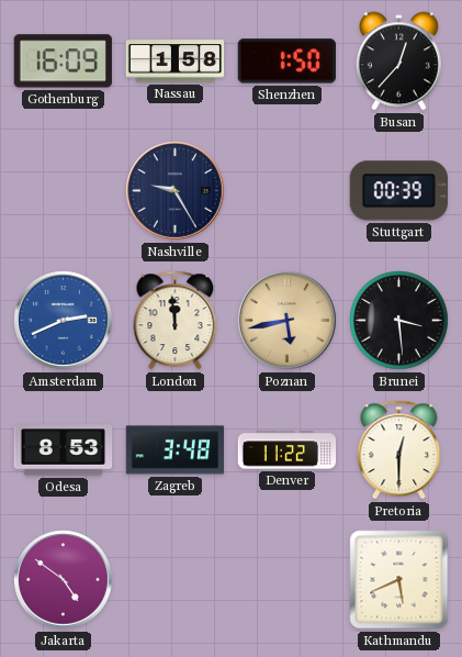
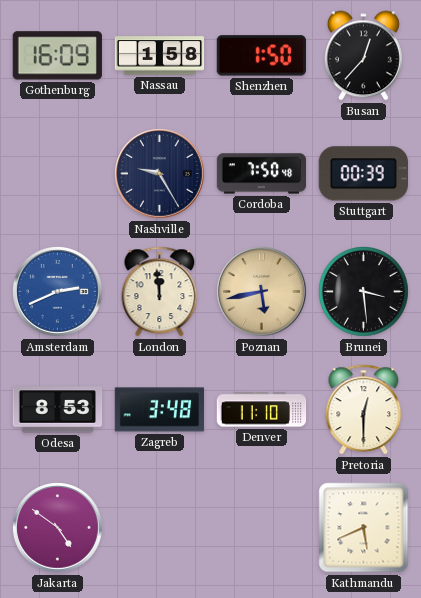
Cordoba: none -> 7:50 (262, 174)
Denver: 11:22 -> 11:10 (262, 410)
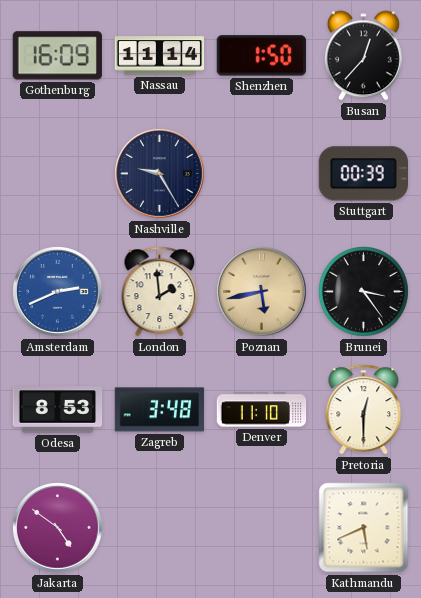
Nassau: 1:58 -> 11:14 (160, 56)
Cordoba: 7:50 -> none (262, 174)
London: 11:59 -> 1:59 (160, 292)
Brunei: 3:29 -> 3:24 (364, 292)
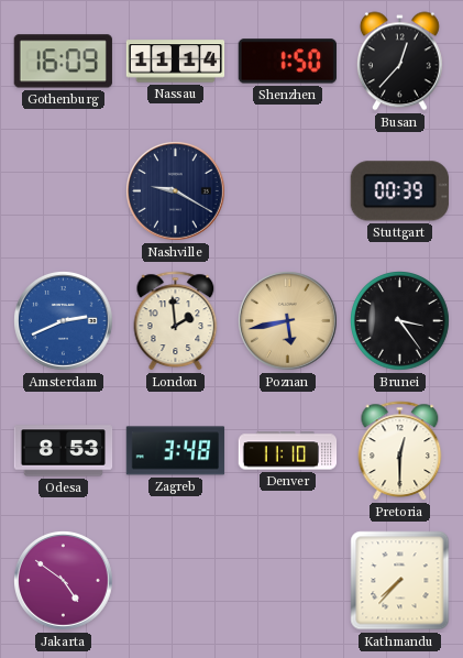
Nashville: 9:25 -> 9:20 (176, 191)
Kathmandu: 5:41 -> 7:37 (400, 581)
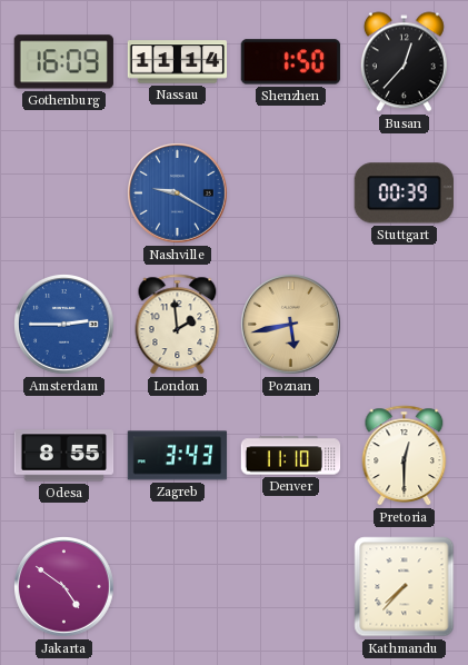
Nashville dial: navy -> blue (178, 193)
Amsterdam: 2:41 -> 2:45 (64, 325)
Brunei: 3:24 -> none (400, 321)
Odesa: 8:53 -> 8:55 (64, 456)
Zagreb: 3:48 -> 3:43 (178, 456)
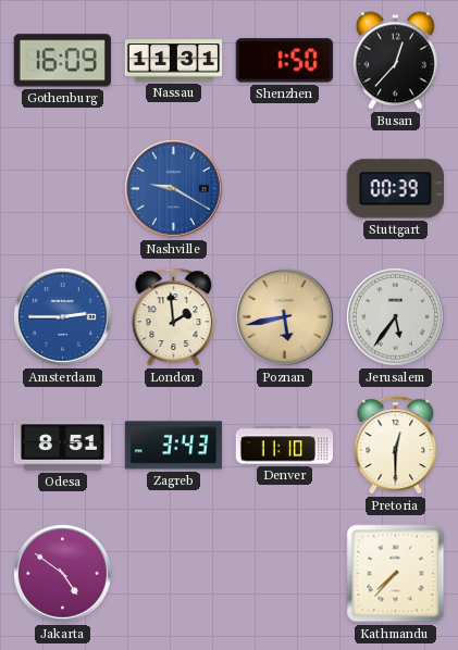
Nassau: 11:14 -> 11:31 (174, 61)
Jerusalem: none -> 5:36 (396, 317)
Odesa: 8:55 -> 8:51 (63, 446)
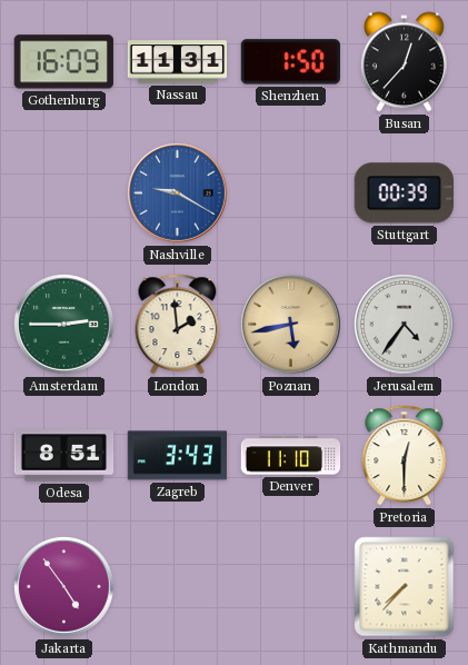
Amsterdam dial: blue -> green (64, 325)
Jerusalem: 5:36 -> 4:36 (405, 325)
Jakarta: 4:51 -> 4:54 (64, 587)
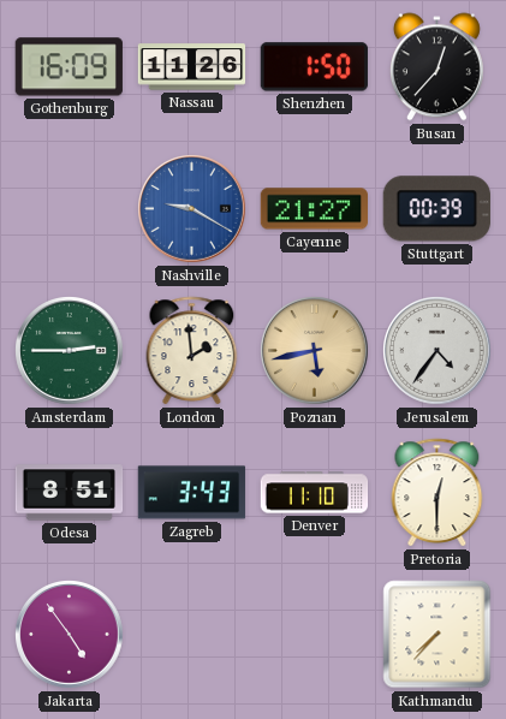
Nassau: 11:31 -> 11:26 (192, 67)
Cayenne: none -> 21:27 (314, 209)
